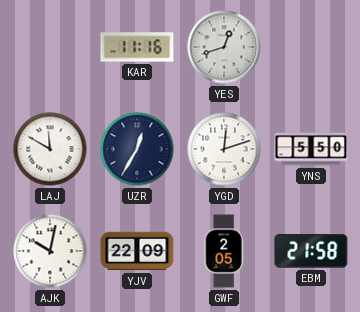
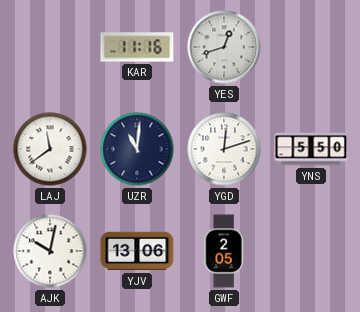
LAJ: 11:50 -> 11:39 (50, 149)
UZR: 12:35 -> 11:01 (137, 149)
YJV: 22:09 -> 13:06 (137, 251)
EBM: 21:58 -> none (311, 251)
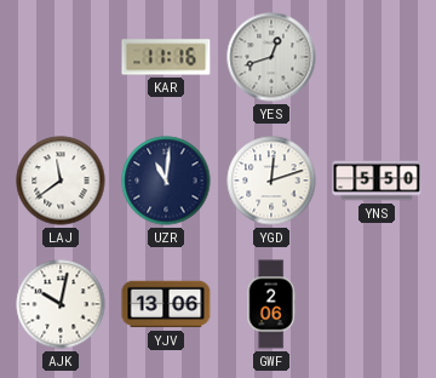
GWF: 2:05 -> 2:06 (271, 304)
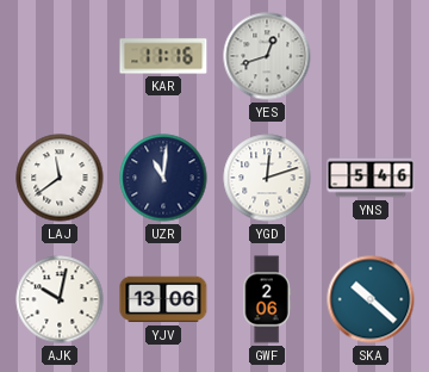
YNS: 5:50 -> 5:46 (371, 178)
SKA: none -> 10:22 (371, 299)
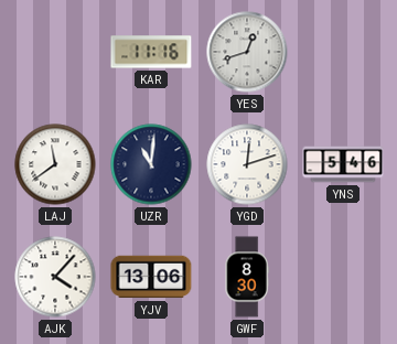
AJK: 10:02 -> 4:07 (55, 277)
GWF: 2:06 -> 8:30 (247, 277)
SKA: 10:22 -> none (371, 299)
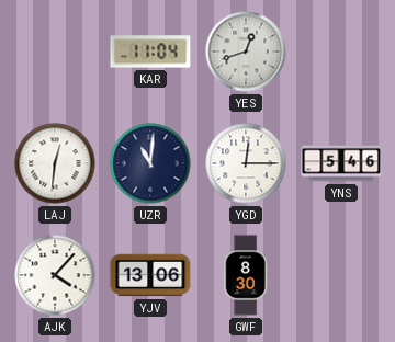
KAR: 11:16 -> 11:04 (150, 52)
LAJ: 11:39 -> 12:31 (55, 163)
YGD: 12:12 -> 12:15 (246, 163)
